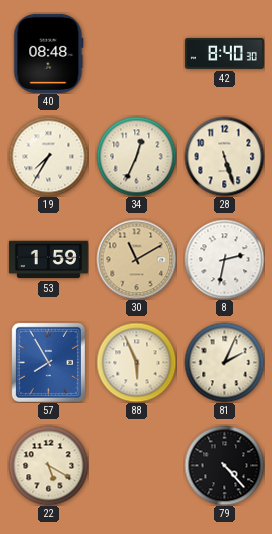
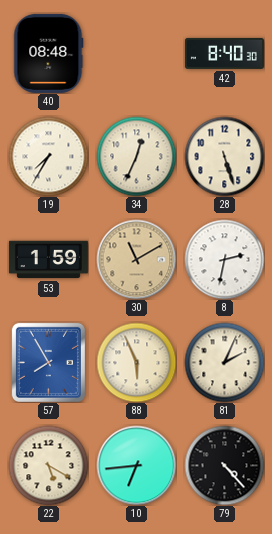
10: none -> 6:44 (136, 465)
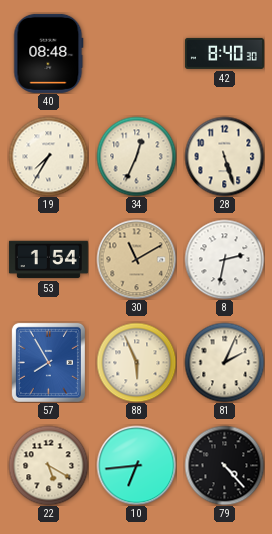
53: 1:59 -> 1:54 (48, 260)
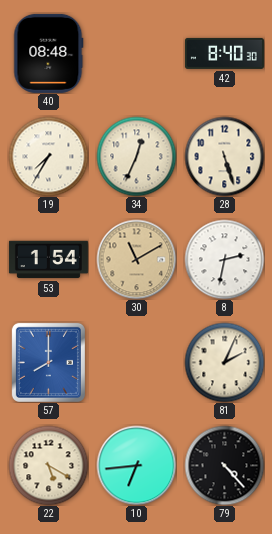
57: 7:55 -> 8:00 (48, 362)
88: 5:56 -> none (136, 362)
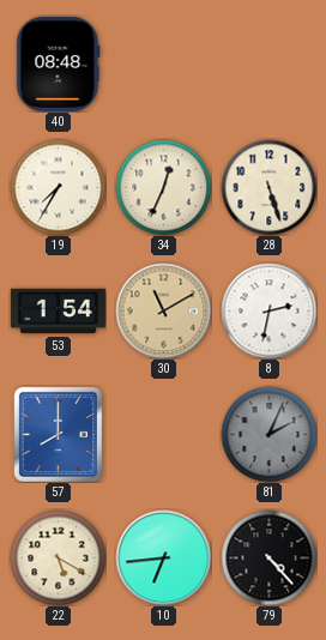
42: 8:40 -> none (224, 53)
81 dial: cream -> grey (268, 434)
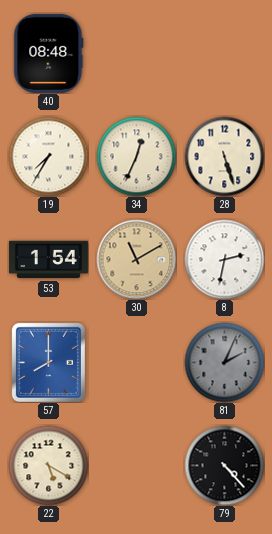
10: 6:44 -> none (163, 557)
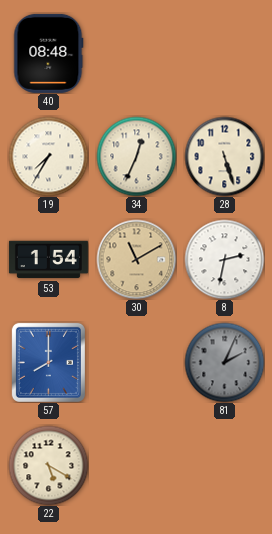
79: 4:23 -> none (224, 465)
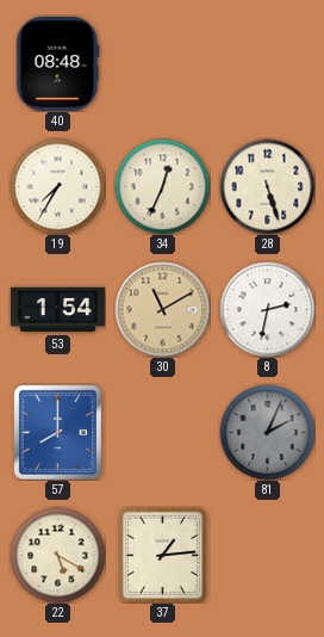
37: none -> 1:14 (162, 555)
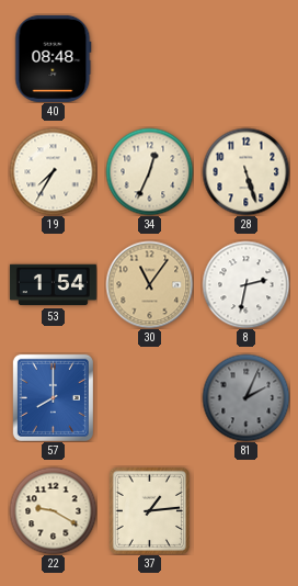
30: 11:10 -> 11:06 (149, 284)
22: 5:20 -> 9:20 (53, 510)
